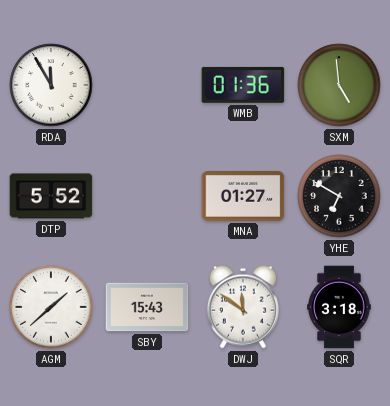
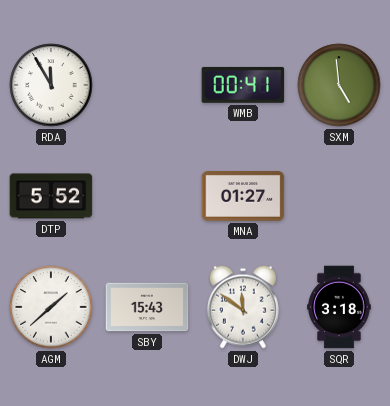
WMB: 01:36 -> 00:41 (243, 85)
YHE: 6:50 -> none (339, 196)
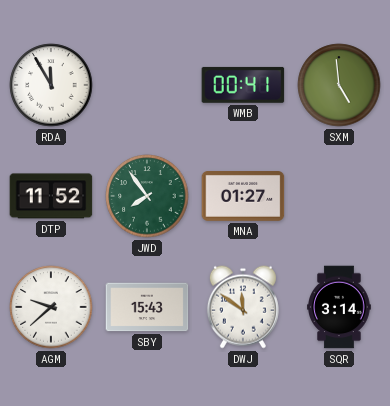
DTP: 5:52 -> 11:52 (51, 196)
JWD: none -> 7:54 (147, 196)
AGM: 1:38 -> 9:38 (51, 307)
SQR: 3:18 -> 3:14 (340, 307)
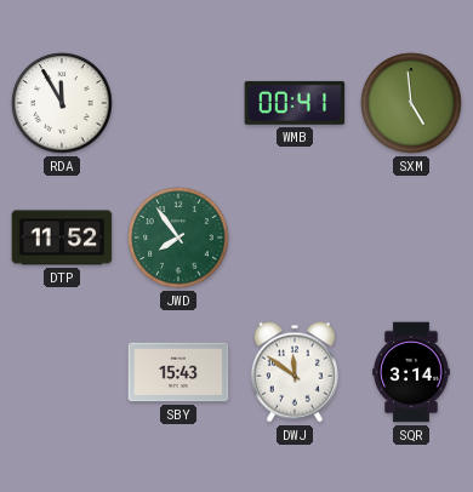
MNA: 01:27 -> none (243, 197)
AGM: 9:38 -> none (51, 307)
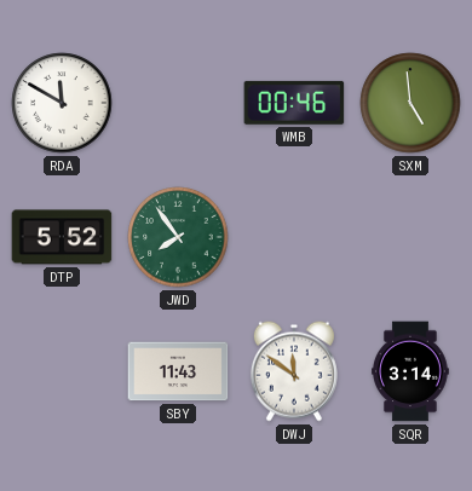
RDA: 11:55 -> 11:50 (62, 103)
WMB: 00:41 -> 00:46 (294, 103)
DTP: 11:52 -> 5:52 (62, 237)
SBY: 15:43 -> 11:43 (178, 371)
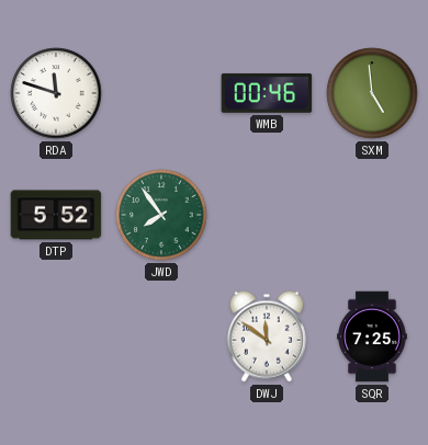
RDA: 11:50 -> 11:48 (56, 93)
SBY: 11:43 -> none (178, 371)
SQR: 3:14 -> 7:25 (373, 336)
